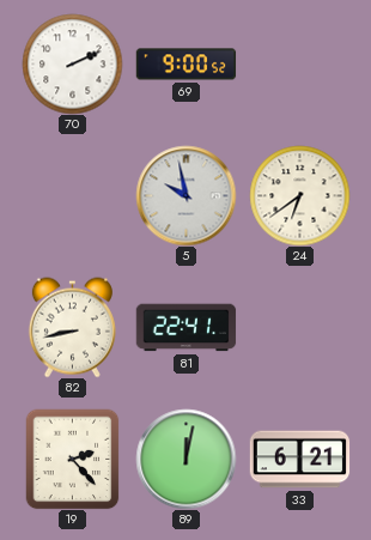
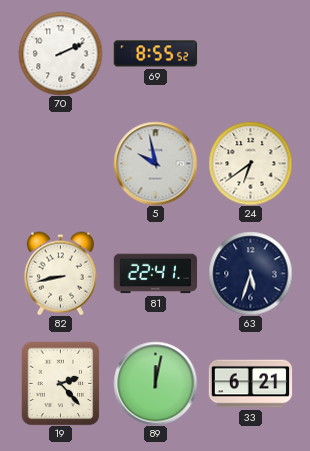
69: 9:00 -> 8:55 (155, 54)
63: none -> 5:33 (250, 273)
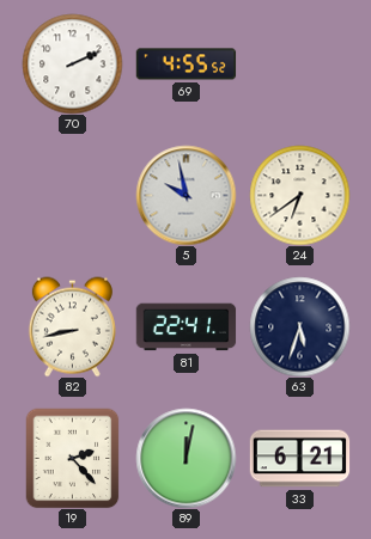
69: 8:55 -> 4:55 (185, 65)
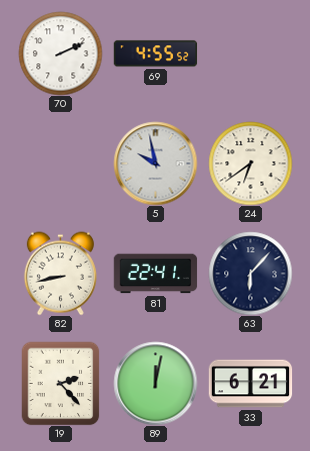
63: 5:33 -> 6:07 (250, 273)
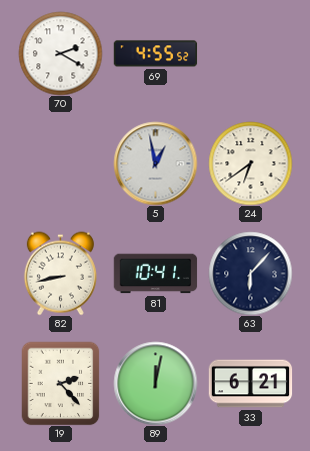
70: 2:11 -> 2:20 (60, 53)
5: 9:58 -> 12:58 (155, 163)
81: 22:41 -> 10:41 (155, 274)
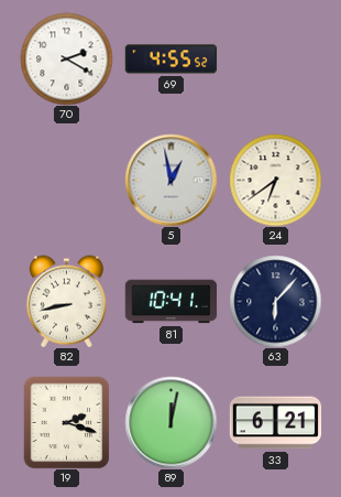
19: 2:23 -> 2:18 (67, 422)
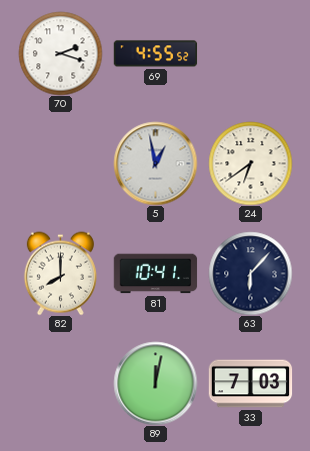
70: 2:20 -> 2:18 (60, 53)
82: 8:43 -> 8:00 (60, 273)
19: 2:18 -> none (67, 422)
33: 6:21 -> 7:03 (250, 384)
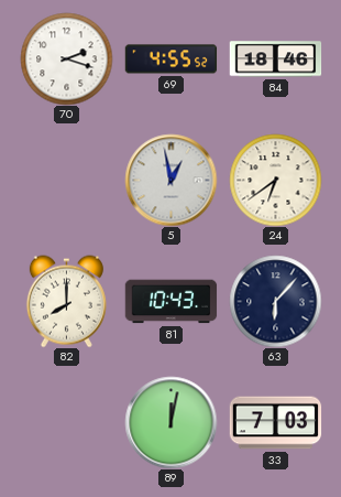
84: none -> 18:46 (275, 60)
81: 10:41 -> 10:43 (170, 302)
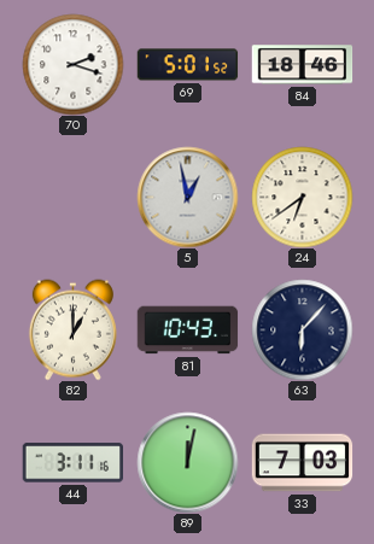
69: 4:55 -> 5:01 (187, 65)
82: 8:00 -> 1:00 (72, 329)
44: none -> 3:11 (72, 463)
